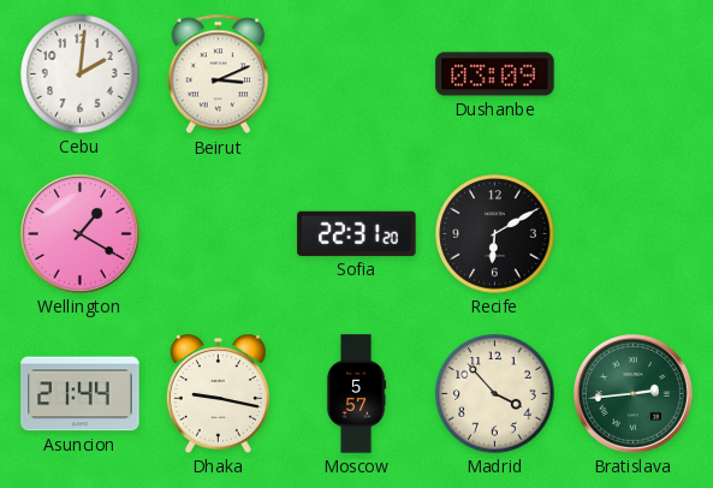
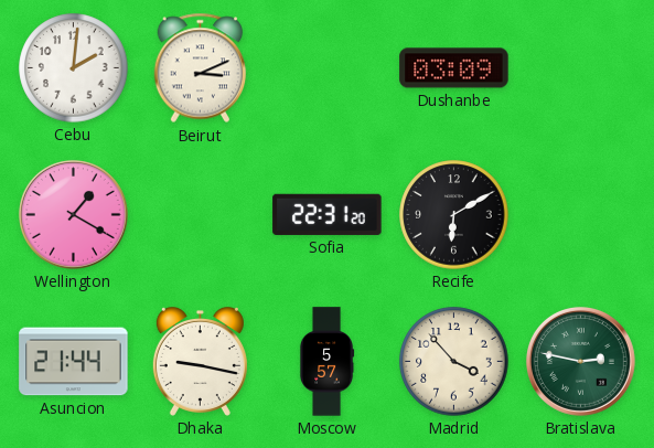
Bratislava: 2:44 -> 2:47 (580, 361)
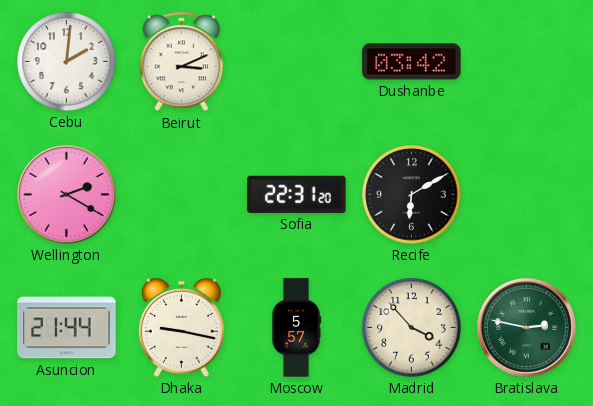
Dushanbe: 03:09 -> 03:42 (412, 62)
Wellington: 1:20 -> 2:20 (66, 194)
